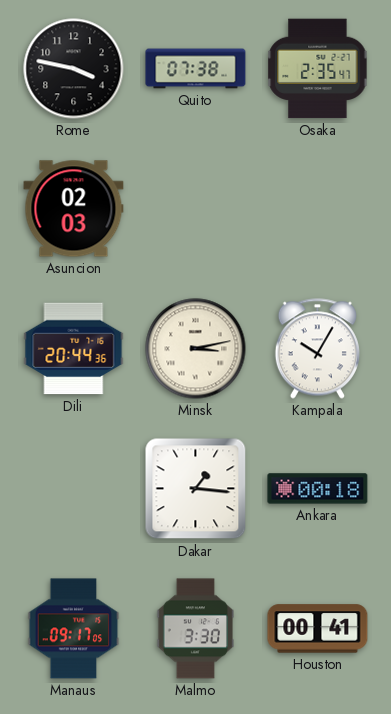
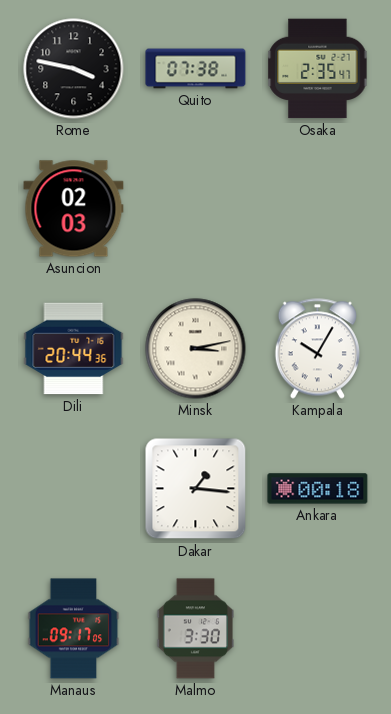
Houston: 00:41 -> none (318, 629)
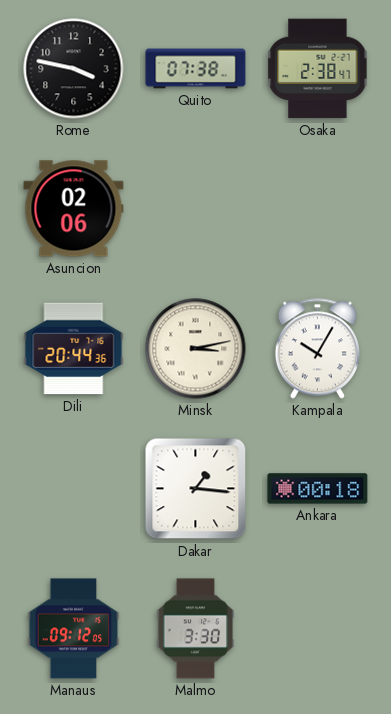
Osaka: 2:35 -> 2:38 (318, 69)
Asuncion: 02:03 -> 02:06 (74, 209)
Manaus: 09:17 -> 09:12 (74, 629)
